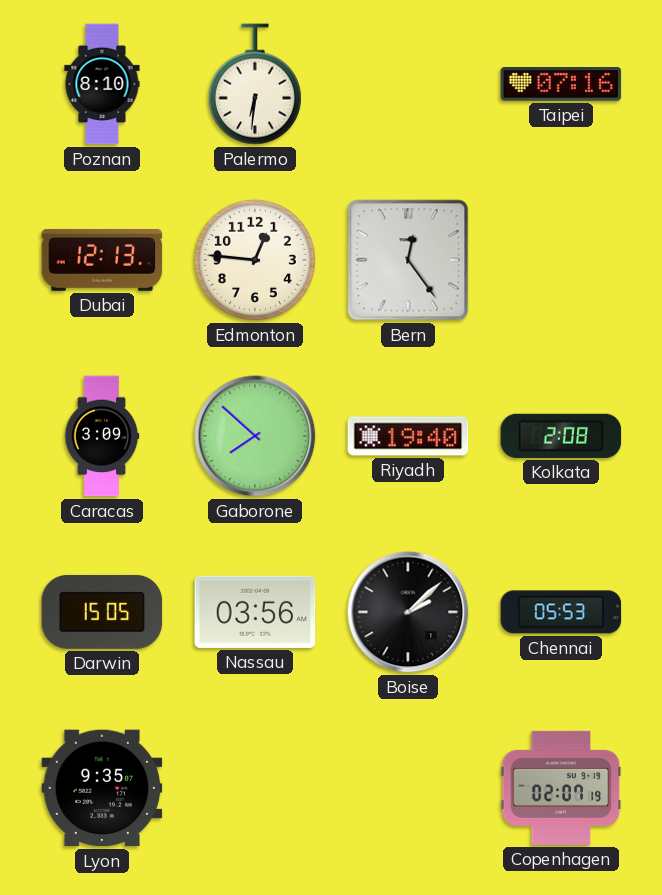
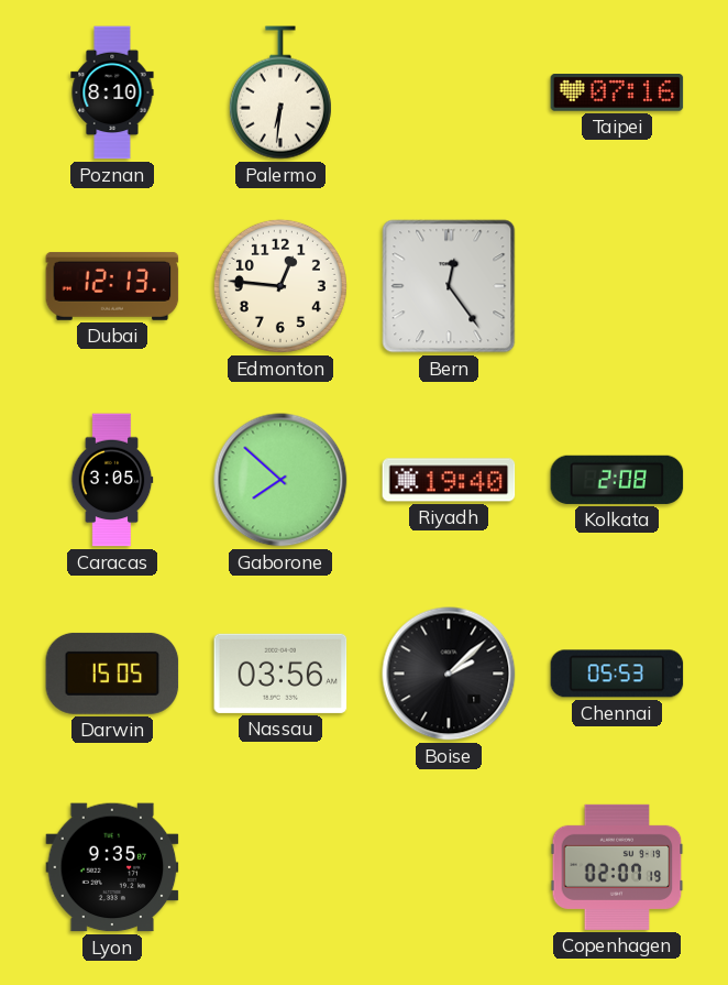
Caracas: 3:09 -> 3:05 (112, 480)
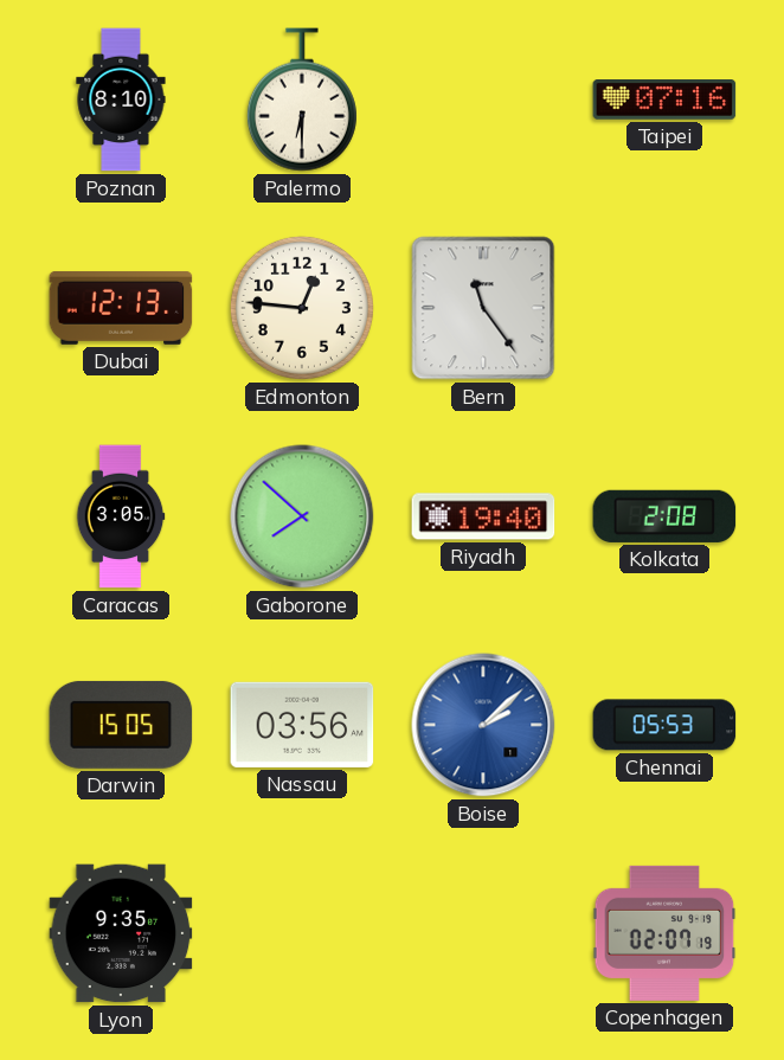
Palermo: 6:31 -> 6:30 (302, 99)
Bern: 12:24 -> 11:24 (483, 308)
Boise dial: black -> blue (483, 725)
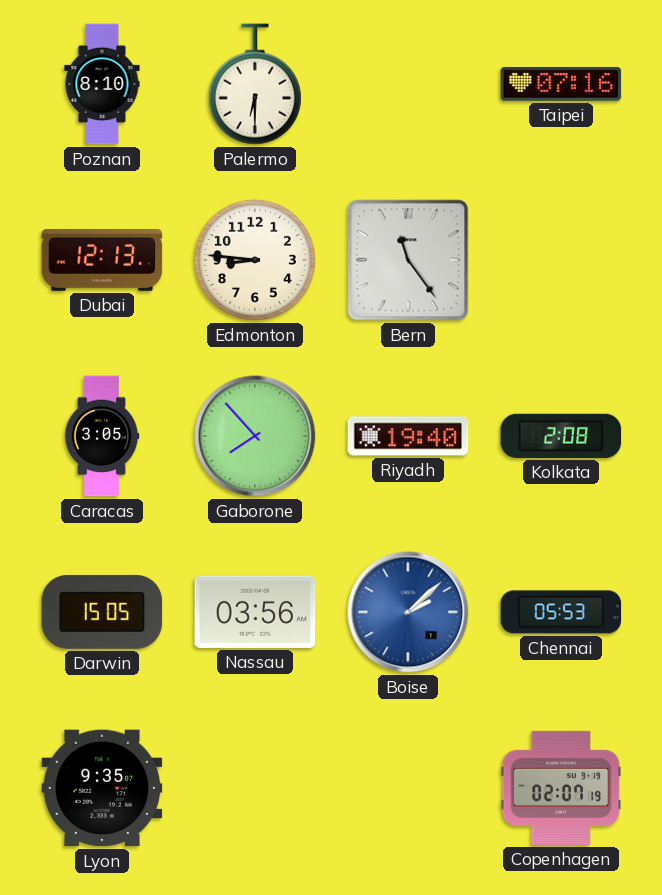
Edmonton: 12:46 -> 8:46 (255, 260)
Gaborone: 7:52 -> 7:53 (255, 436)
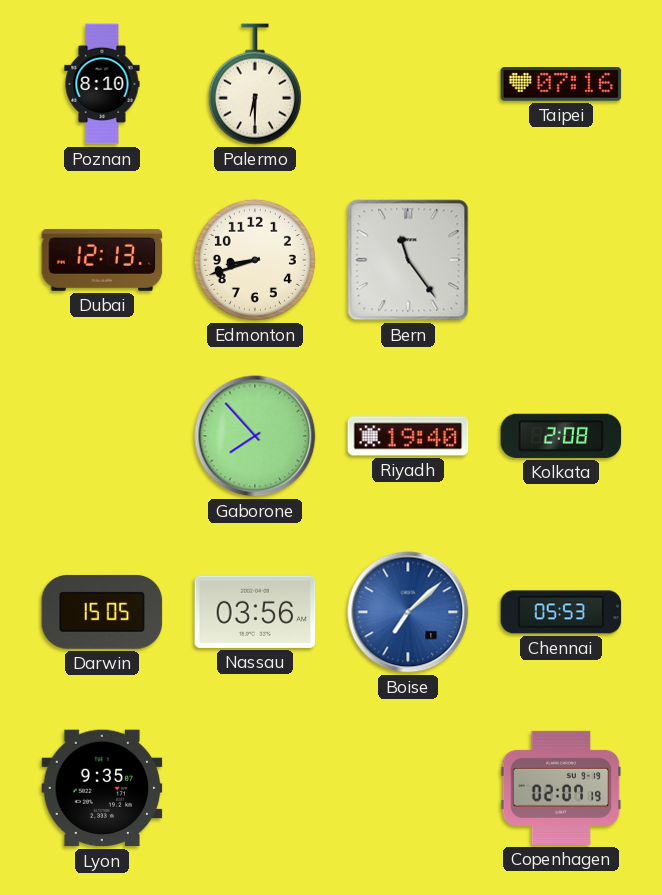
Edmonton: 8:46 -> 8:42 (255, 260)
Caracas: 3:05 -> none (102, 436)
Boise: 2:08 -> 7:08 (408, 612)
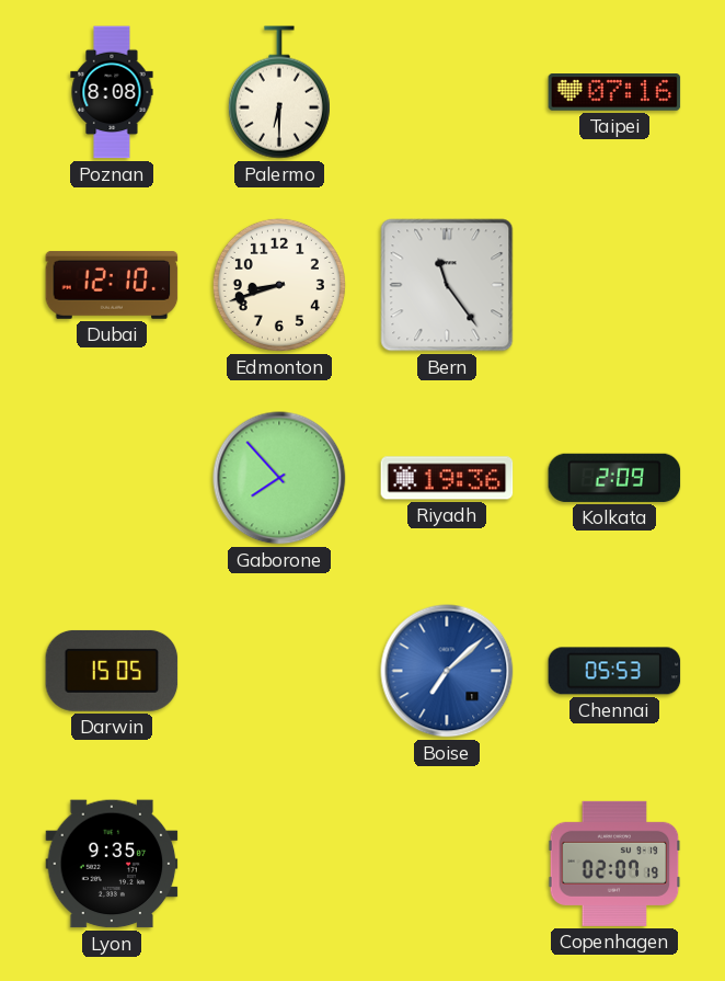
Poznan: 8:10 -> 8:08 (112, 92)
Dubai: 12:13 -> 12:10 (112, 285)
Riyadh: 19:40 -> 19:36 (447, 478)
Kolkata: 2:08 -> 2:09 (614, 478)
Nassau: 03:56 -> none (255, 612)
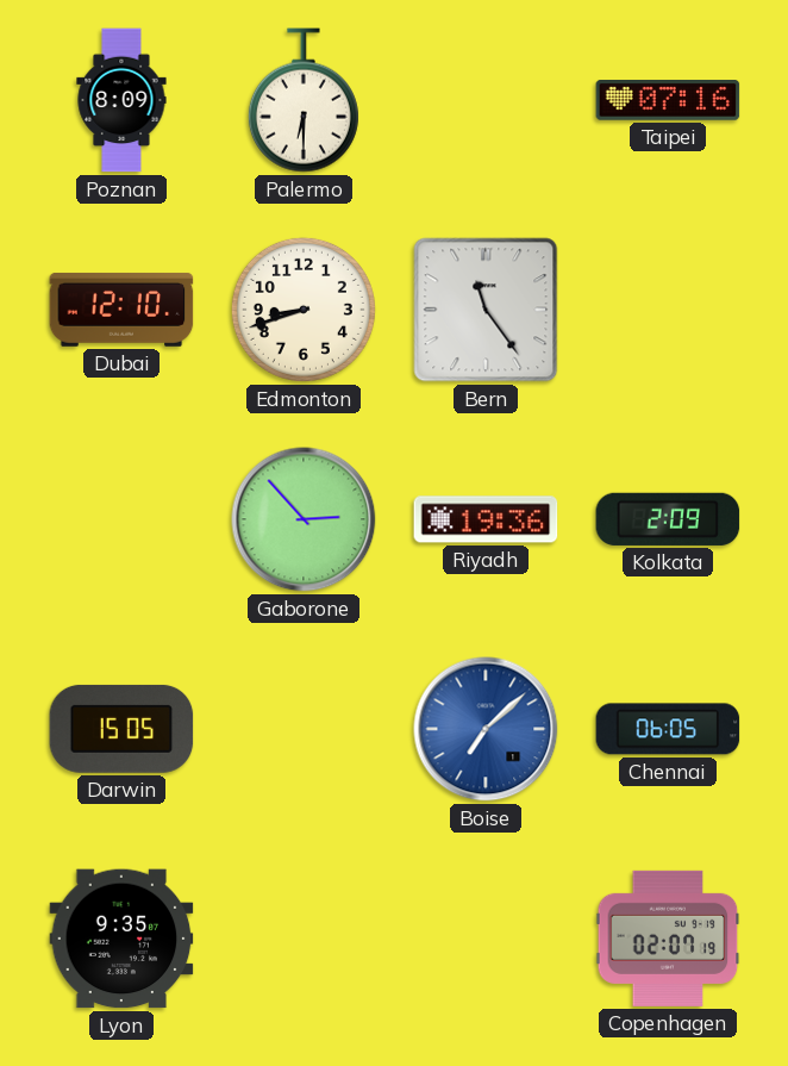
Poznan: 8:08 -> 8:09 (121, 100)
Gaborone: 7:53 -> 2:53 (304, 519)
Chennai: 05:53 -> 06:05 (668, 729)
